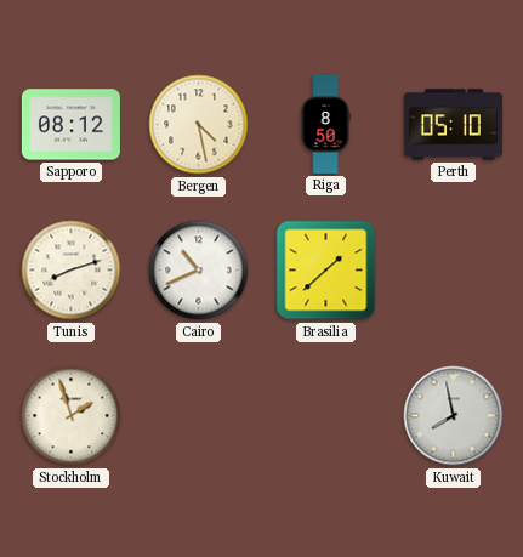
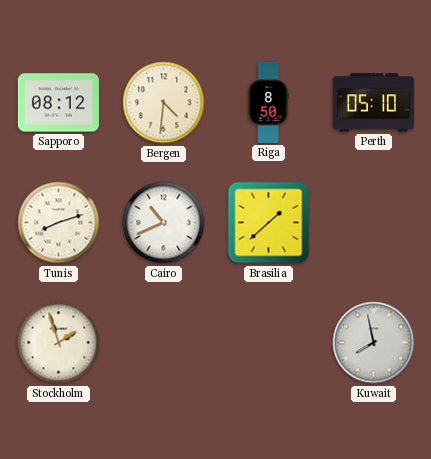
Bergen: 4:28 -> 4:31 (164, 103)
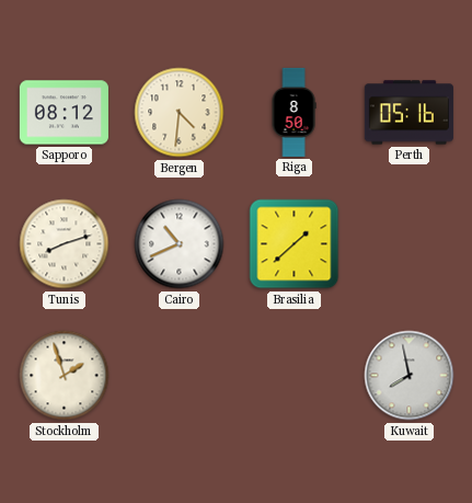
Perth: 05:10 -> 05:16 (408, 113)
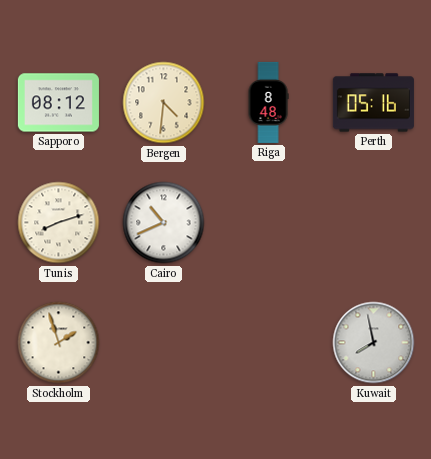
Riga: 8:50 -> 8:48 (268, 102)
Brasilia: 1:38 -> none (295, 244)
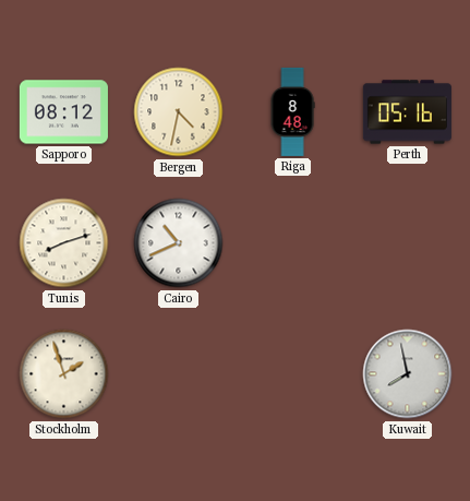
Bergen: 4:31 -> 4:32 (179, 112)
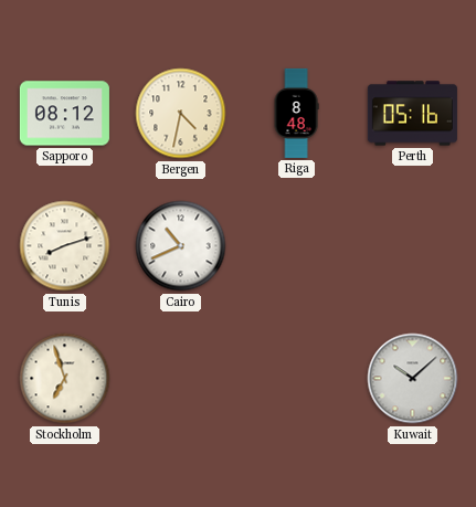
Stockholm: 1:57 -> 6:57 (65, 379)
Kuwait: 7:58 -> 10:08 (413, 379)
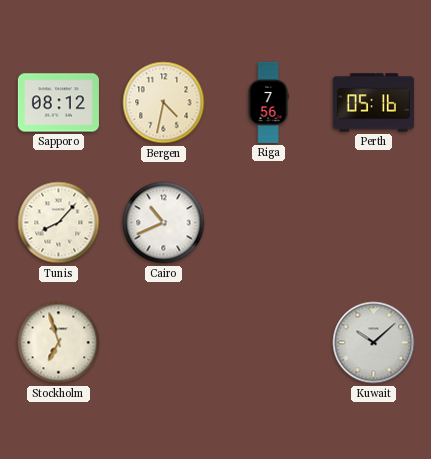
Riga: 8:48 -> 7:56 (268, 102)
Tunis: 8:12 -> 8:07 (59, 223)
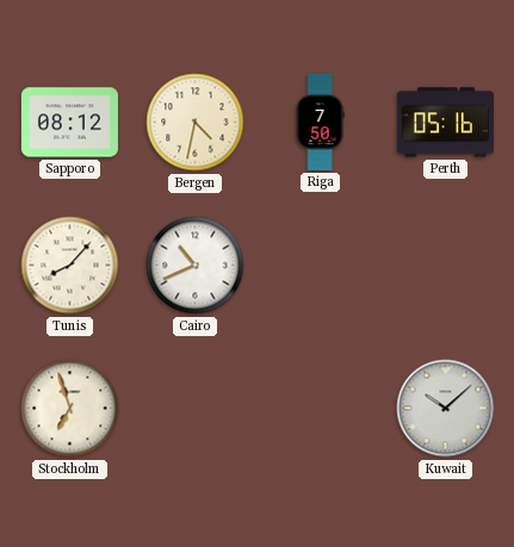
Riga: 7:56 -> 7:50 (320, 122)
